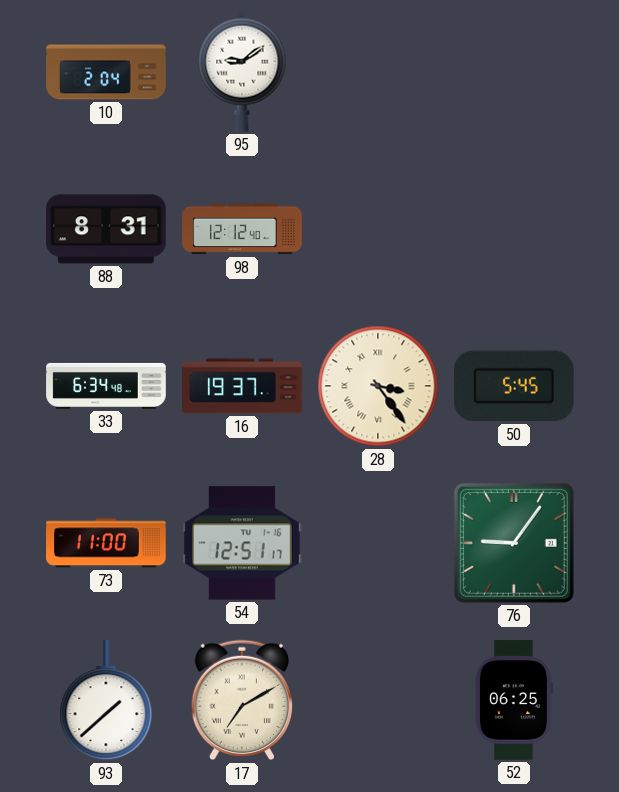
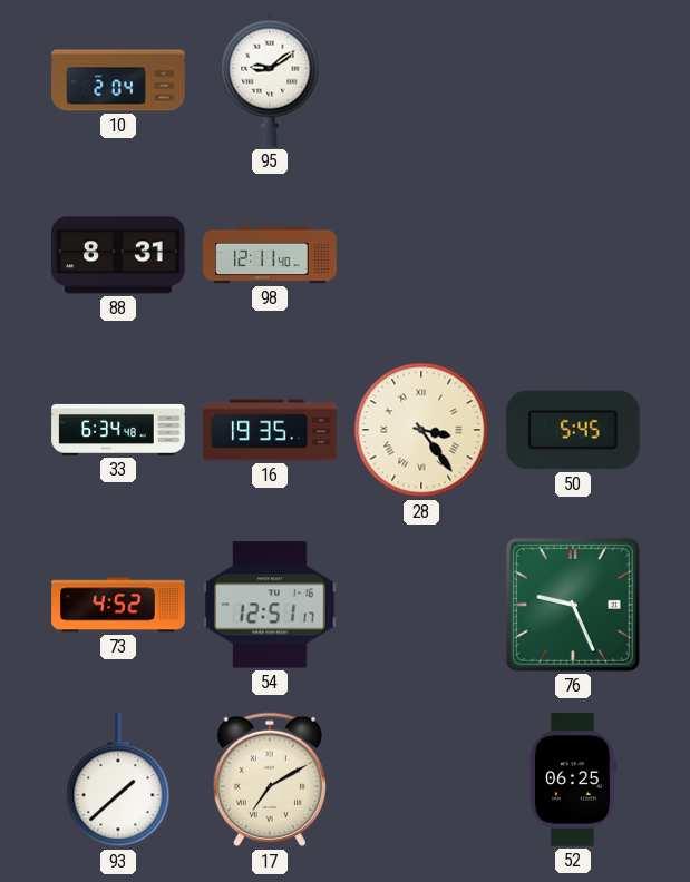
98: 12:12 -> 12:11 (270, 255)
16: 19:37 -> 19:35 (270, 430)
73: 11:00 -> 4:52 (118, 605)
76: 9:06 -> 9:26 (573, 605)
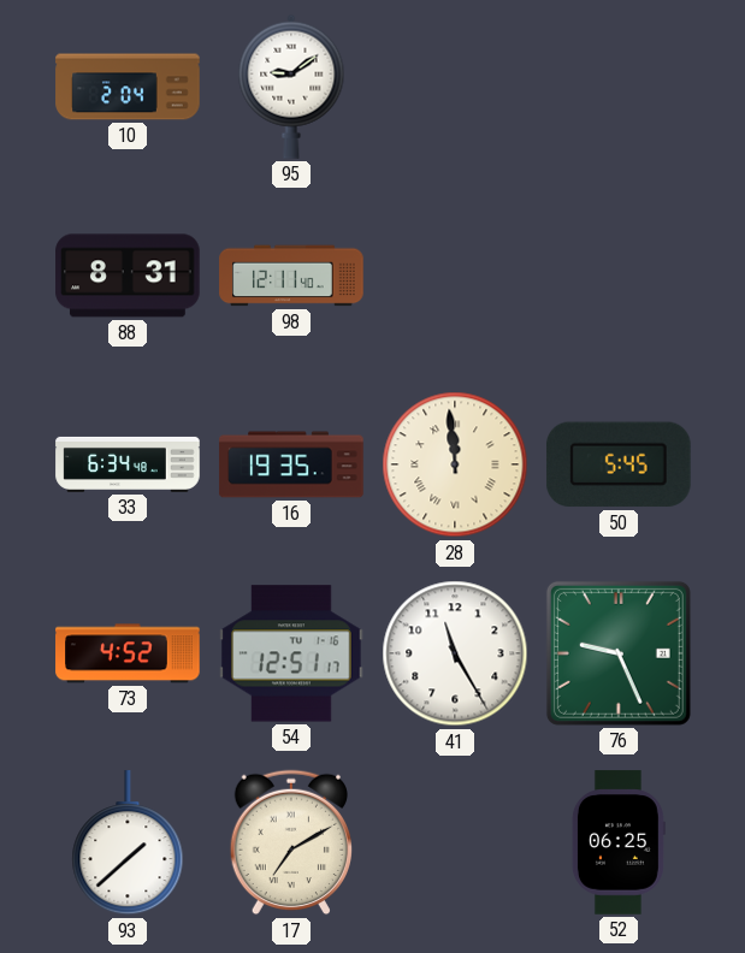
28: 3:24 -> 11:59 (455, 464)
41: none -> 11:25 (455, 653)
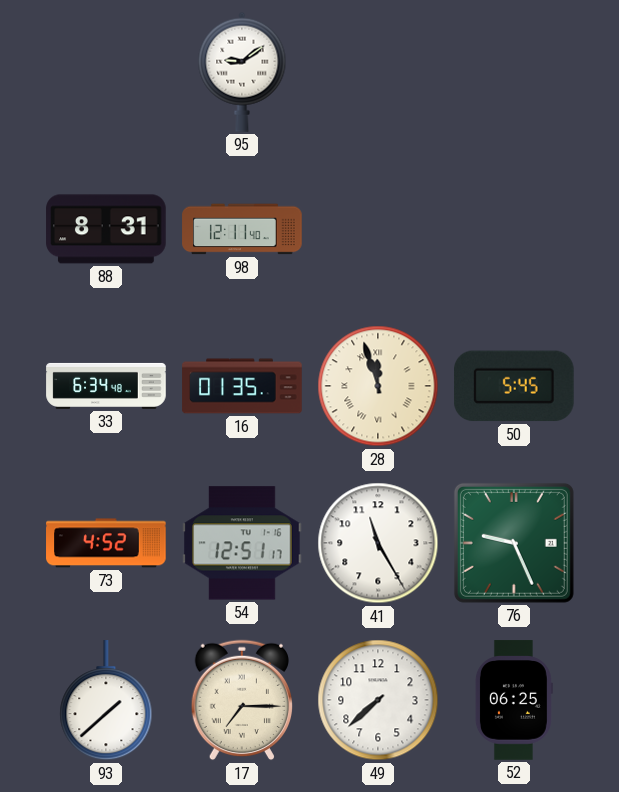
10: 2:04 -> none (128, 87)
16: 19:35 -> 01:35 (242, 386)
28: 11:59 -> 11:57 (378, 386)
17: 7:10 -> 7:15 (241, 700)
49: none -> 7:38 (378, 700)
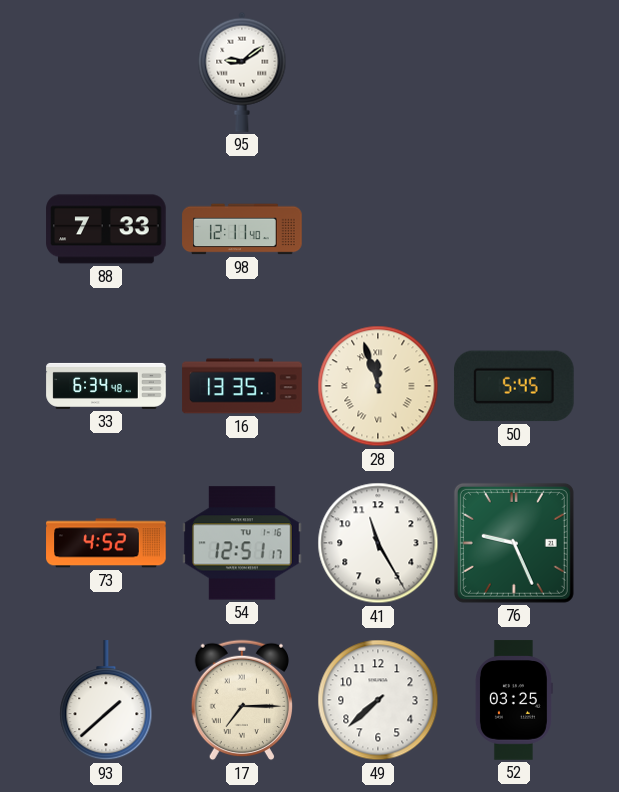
88: 8:31 -> 7:33 (106, 229)
16: 01:35 -> 13:35 (242, 386)
52: 06:25 -> 03:25 (514, 700)
